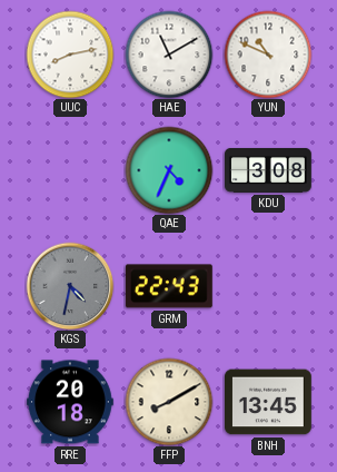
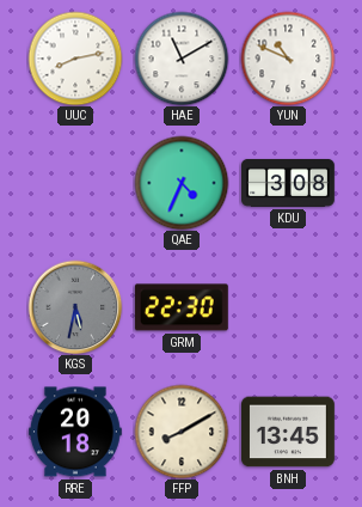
KGS: 4:32 -> 5:32 (75, 307)
GRM: 22:43 -> 22:30 (182, 307)
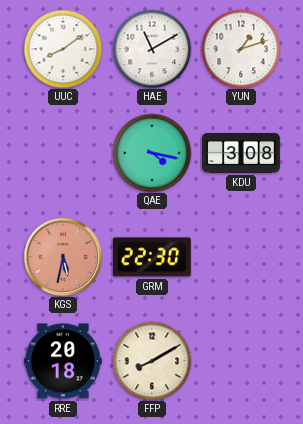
UUC: 8:13 -> 8:09 (63, 49)
YUN: 10:49 -> 1:12 (241, 49)
QAE: 4:34 -> 4:17 (152, 153)
KGS dial: grey -> salmon (63, 257)
BNH: 13:45 -> none (289, 432)
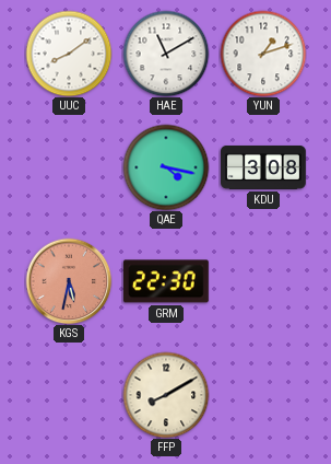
RRE: 20:18 -> none (64, 361)
